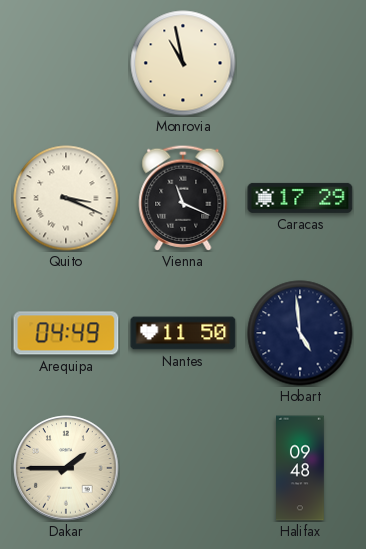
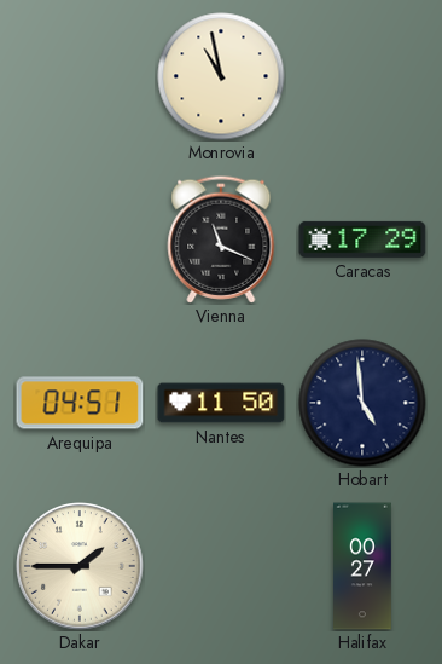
Quito: 3:19 -> none (66, 198)
Arequipa: 04:49 -> 04:51 (80, 403)
Halifax: 09:48 -> 00:27 (364, 566)
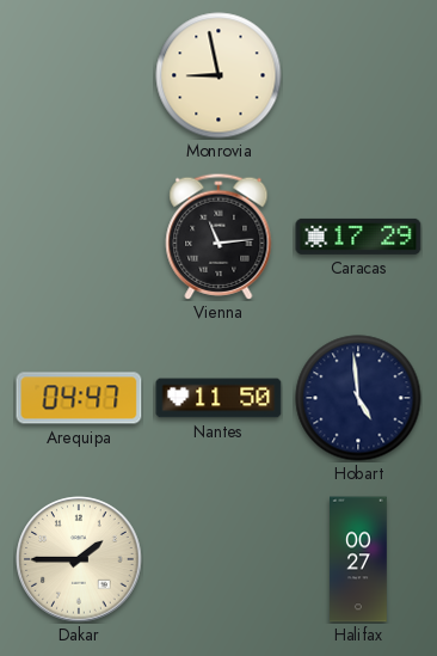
Monrovia: 10:58 -> 8:58 (219, 75)
Vienna: 11:19 -> 11:14 (219, 237)
Arequipa: 04:51 -> 04:47 (79, 398)
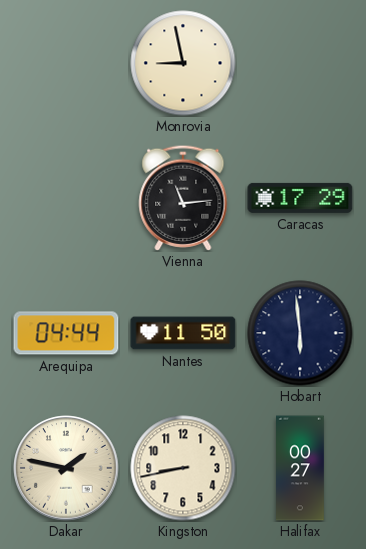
Arequipa: 04:47 -> 04:44 (66, 333)
Hobart: 4:59 -> 5:59 (300, 333)
Dakar: 1:45 -> 1:47 (66, 468)
Kingston: none -> 8:43 (183, 468)
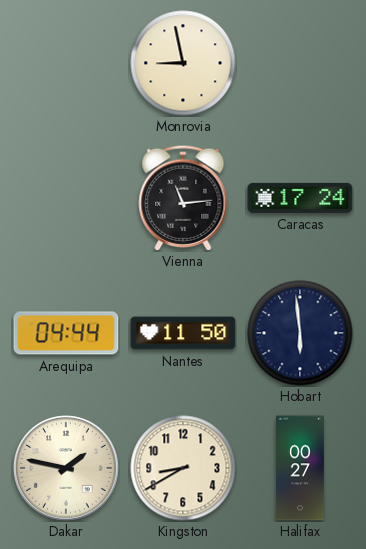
Caracas: 17:29 -> 17:24 (300, 198)
Kingston: 8:43 -> 8:40 (183, 468)
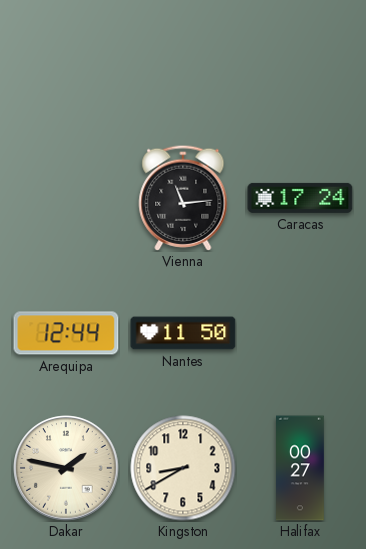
Monrovia: 8:58 -> none (183, 63)
Arequipa: 04:44 -> 12:44 (66, 333)
Hobart: 5:59 -> none (300, 333)
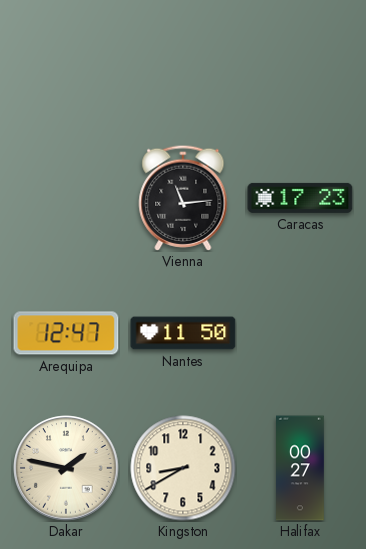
Caracas: 17:24 -> 17:23 (300, 198)
Arequipa: 12:44 -> 12:47 (66, 333)
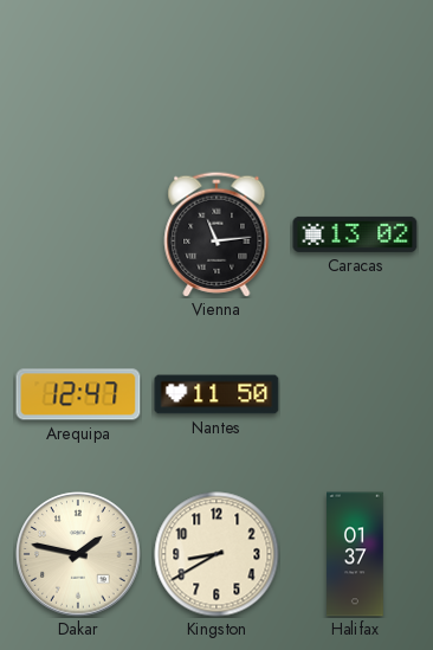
Caracas: 17:23 -> 13:02 (355, 234)
Halifax: 00:27 -> 01:37 (356, 554)
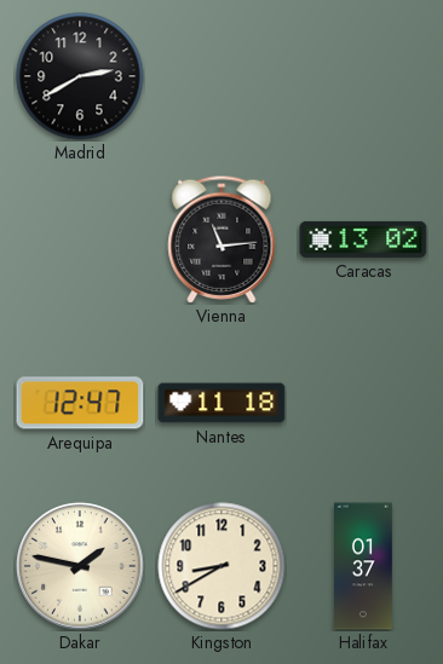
Madrid: none -> 2:40 (80, 76)
Nantes: 11:50 -> 11:18 (221, 403)
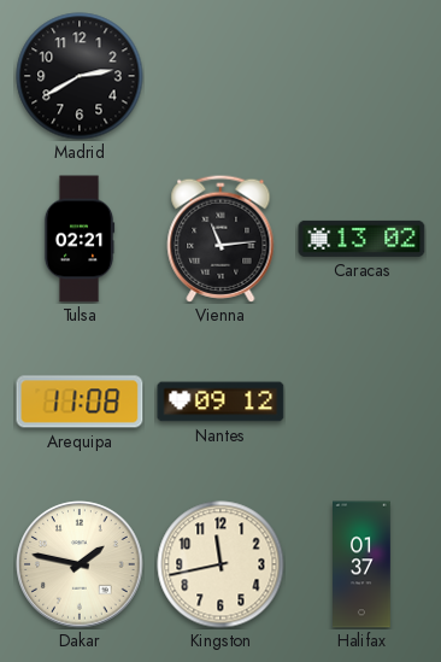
Tulsa: none -> 02:21 (80, 239)
Arequipa: 12:47 -> 11:08 (80, 402)
Nantes: 11:18 -> 09:12 (220, 402)
Kingston: 8:40 -> 11:43 (220, 564)
